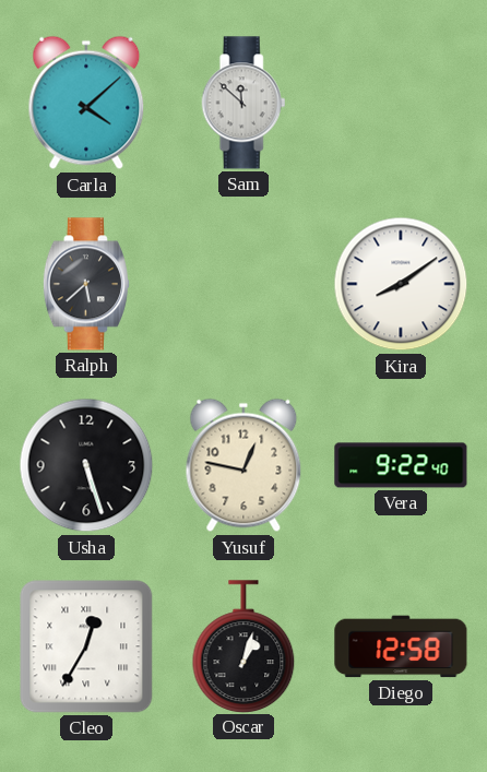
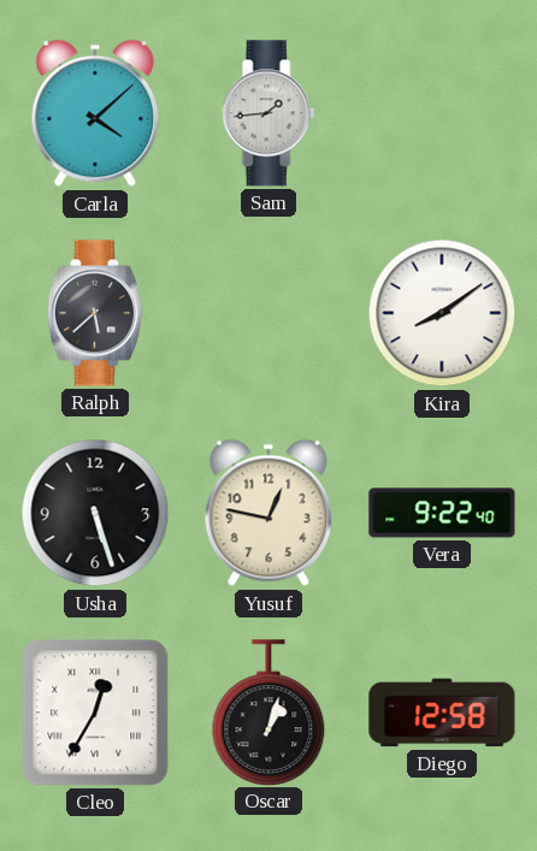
Sam: 11:52 -> 1:44 (268, 113)
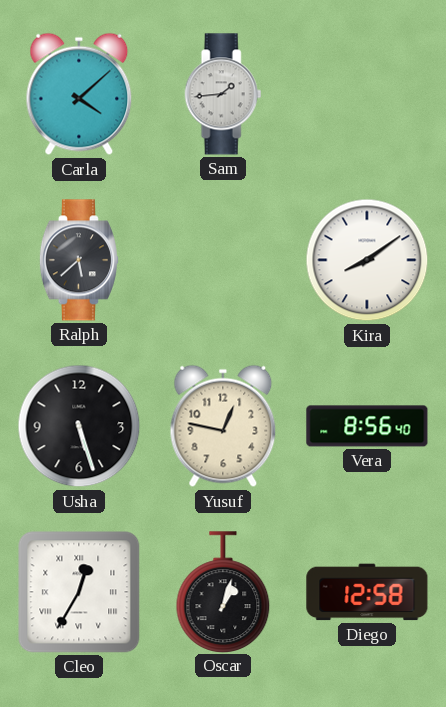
Vera: 9:22 -> 8:56 (367, 426)
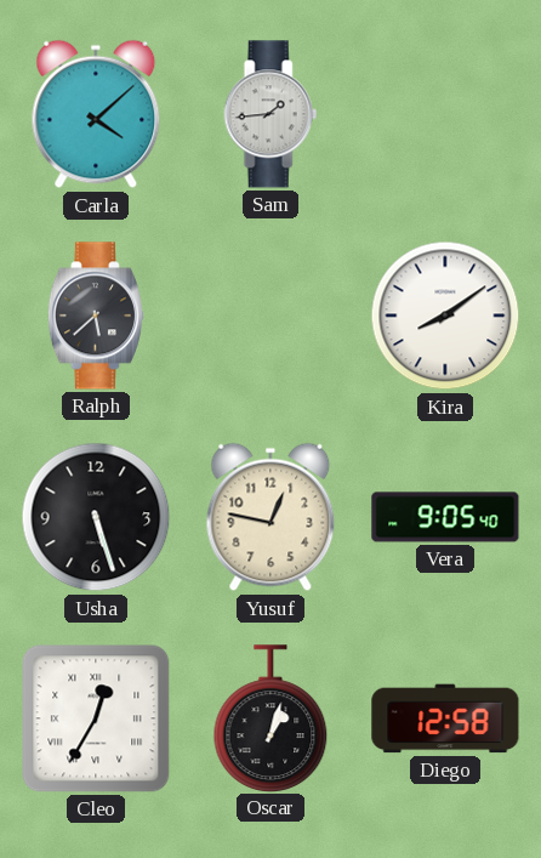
Vera: 8:56 -> 9:05 (445, 517)
